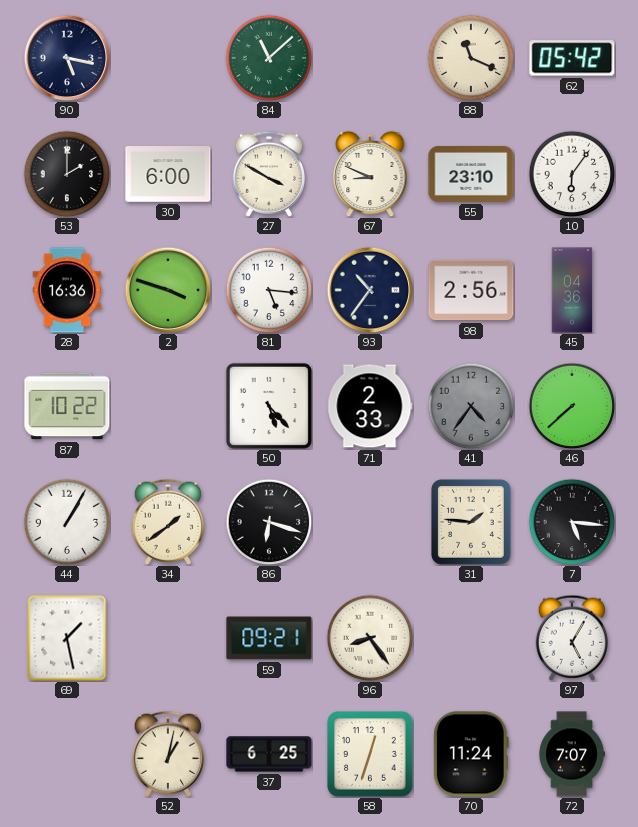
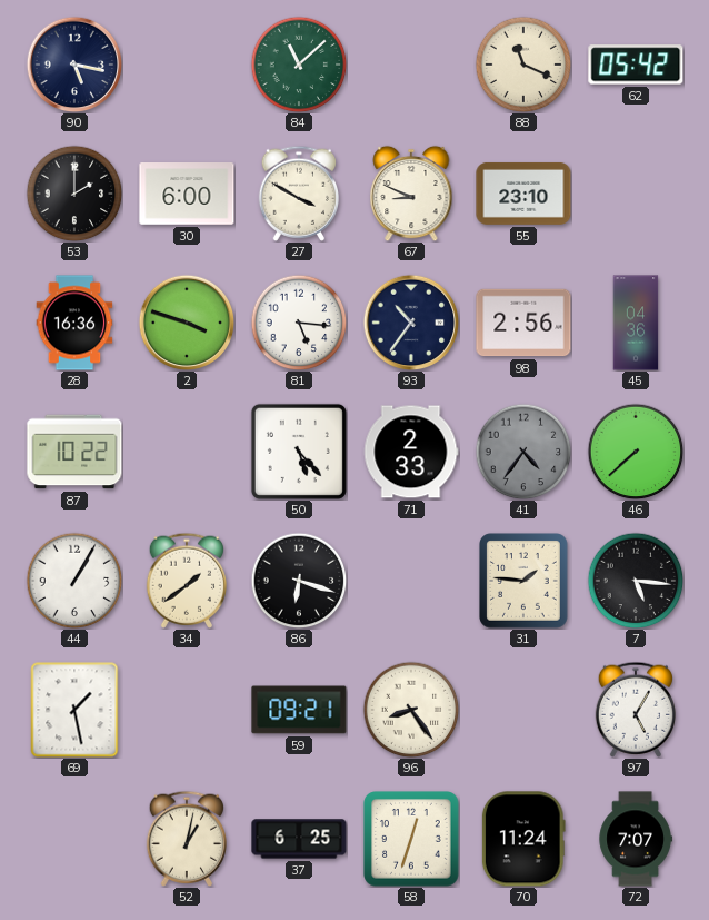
10: 6:06 -> none (572, 174)
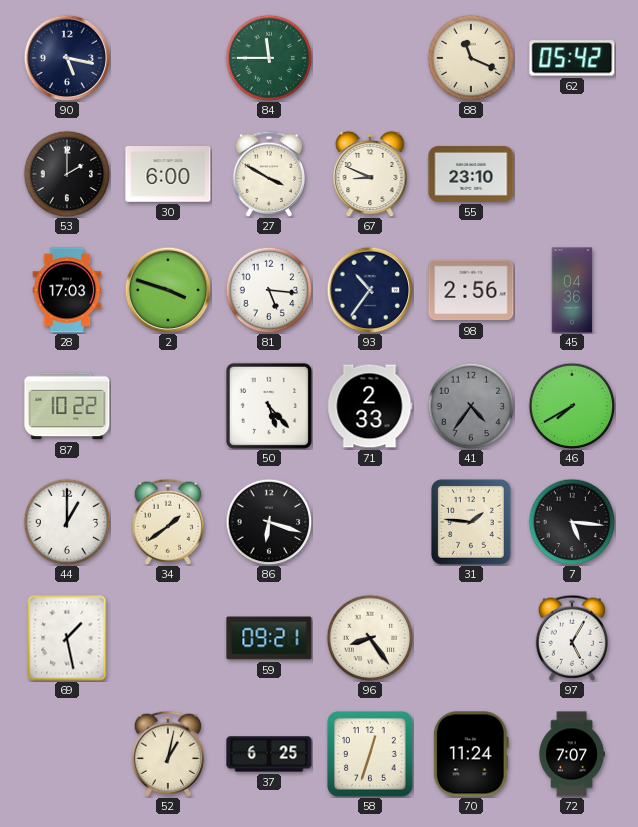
84: 11:08 -> 11:45 (269, 58)
28: 16:36 -> 17:03 (67, 290)
46: 7:38 -> 7:40 (572, 406)
44: 1:05 -> 1:00 (67, 522)
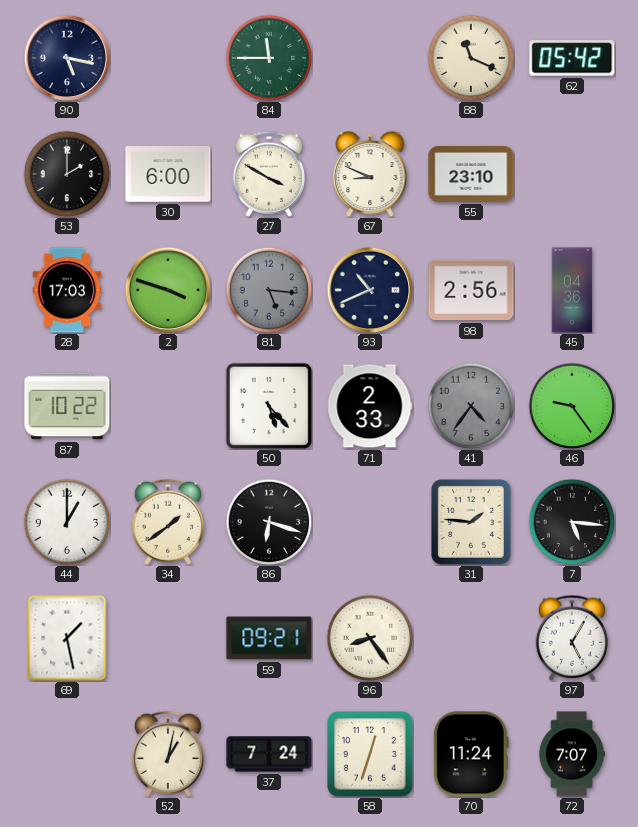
81 dial: white -> grey (269, 290)
93: 10:36 -> 10:41 (370, 290)
46: 7:40 -> 9:24 (572, 406)
37: 6:25 -> 7:24 (269, 754)
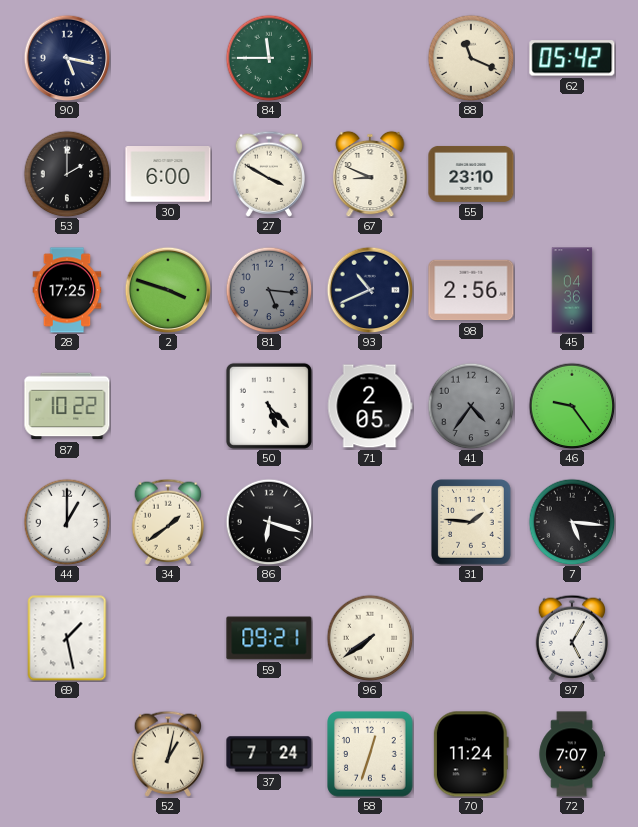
28: 17:03 -> 17:25 (67, 290)
71: 2:33 -> 2:05 (370, 406)
96: 8:24 -> 7:39 (370, 638)
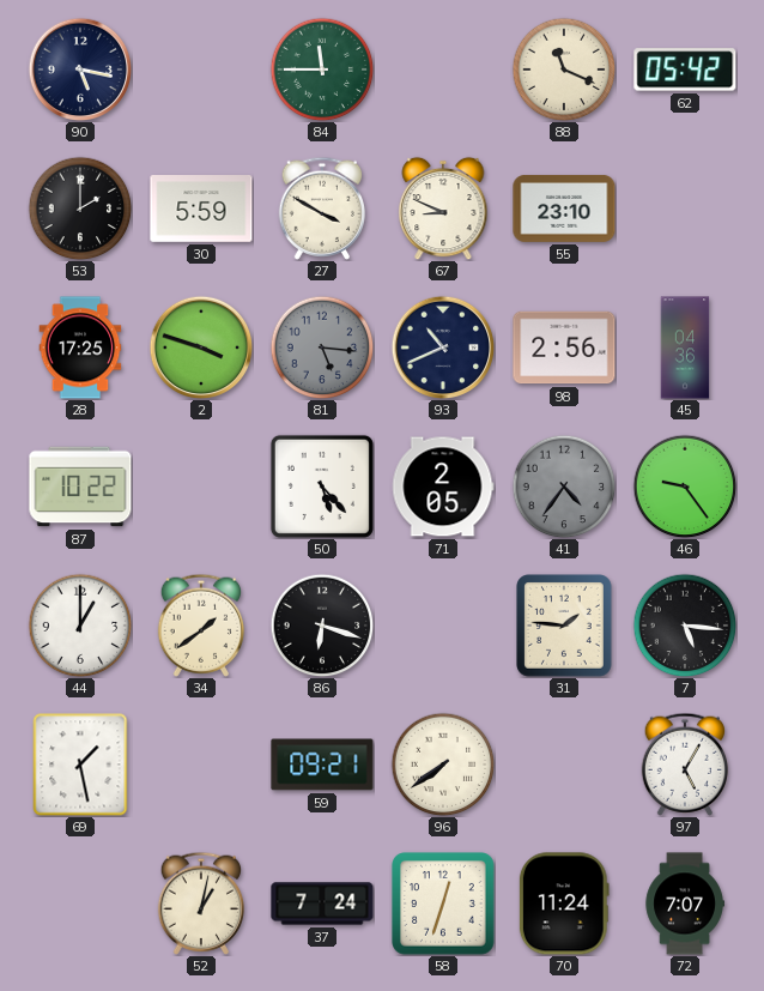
30: 6:00 -> 5:59 (201, 209)
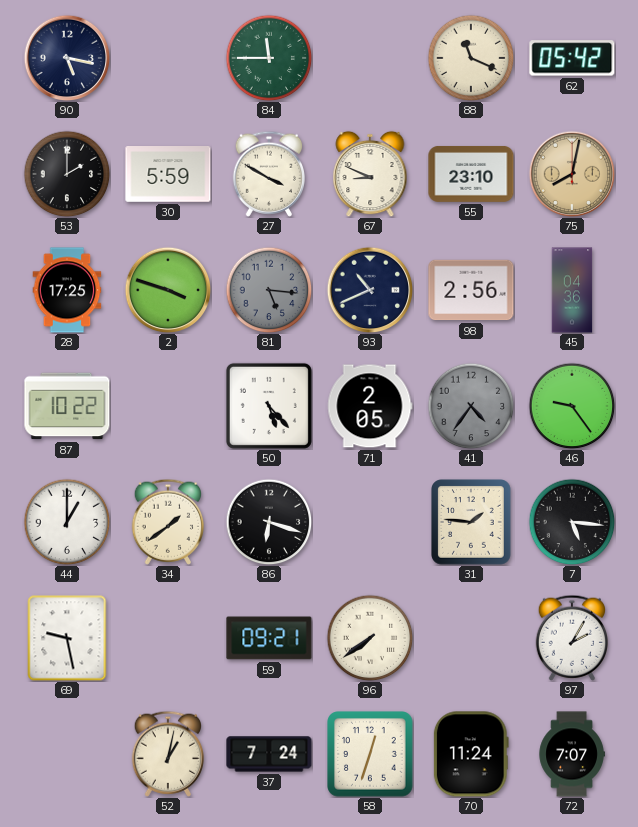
75: none -> 8:02 (572, 174)
69: 1:28 -> 9:28 (67, 638)
97: 5:05 -> 2:05 (571, 638)
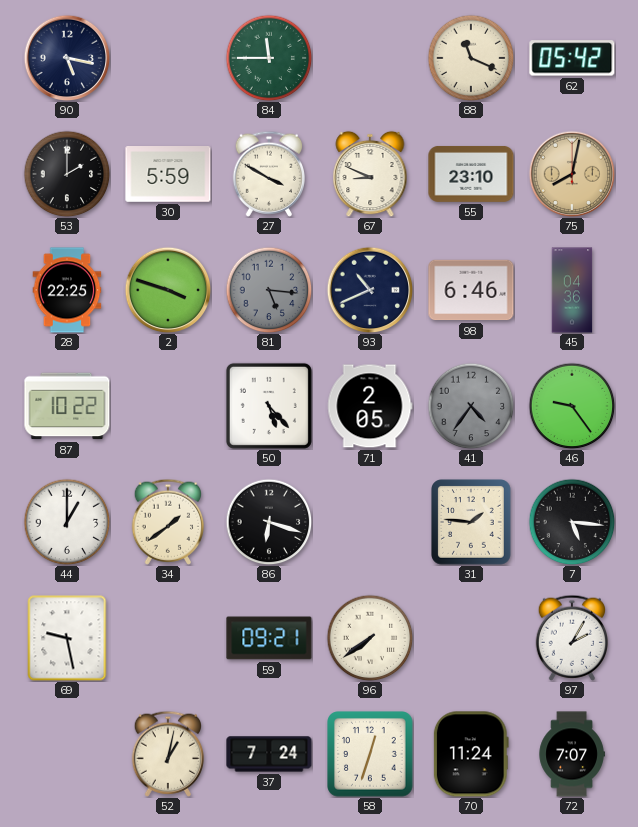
28: 17:25 -> 22:25 (67, 290)
98: 2:56 -> 6:46 (471, 290)
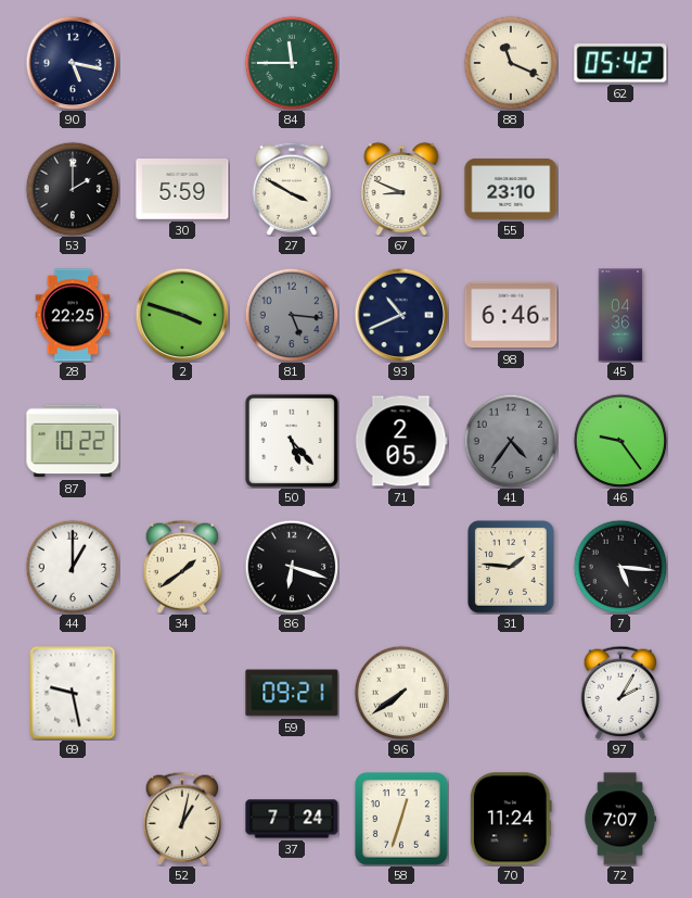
75: 8:02 -> none (572, 174)
